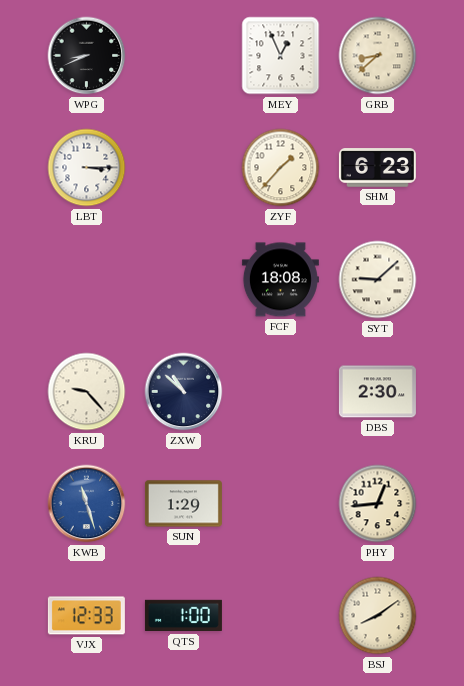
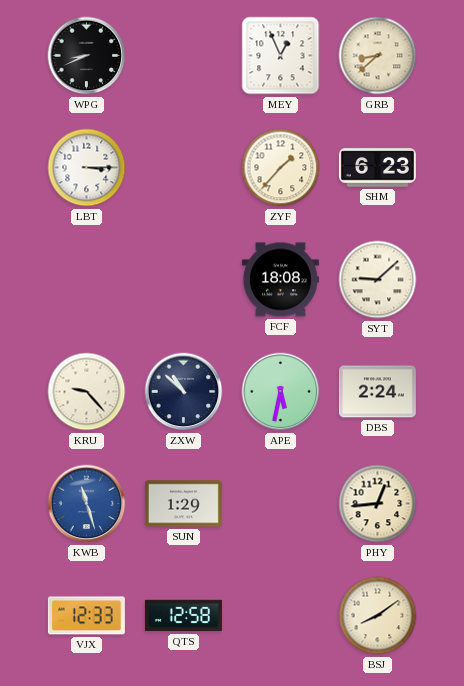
APE: none -> 5:32 (281, 392)
DBS: 2:30 -> 2:24 (377, 392)
QTS: 1:00 -> 12:58 (183, 616)
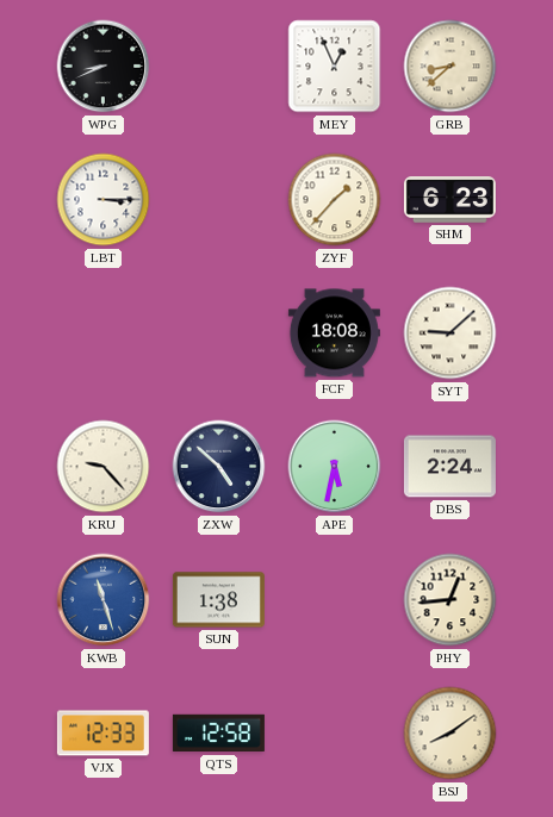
ZXW: 10:52 -> 4:52 (219, 467)
SUN: 1:29 -> 1:38 (218, 600)
